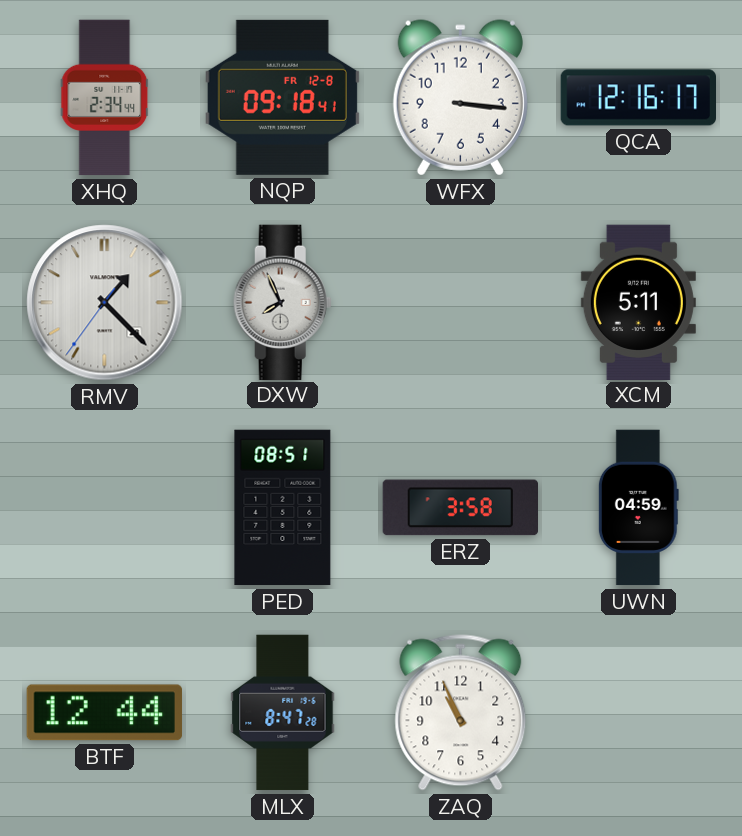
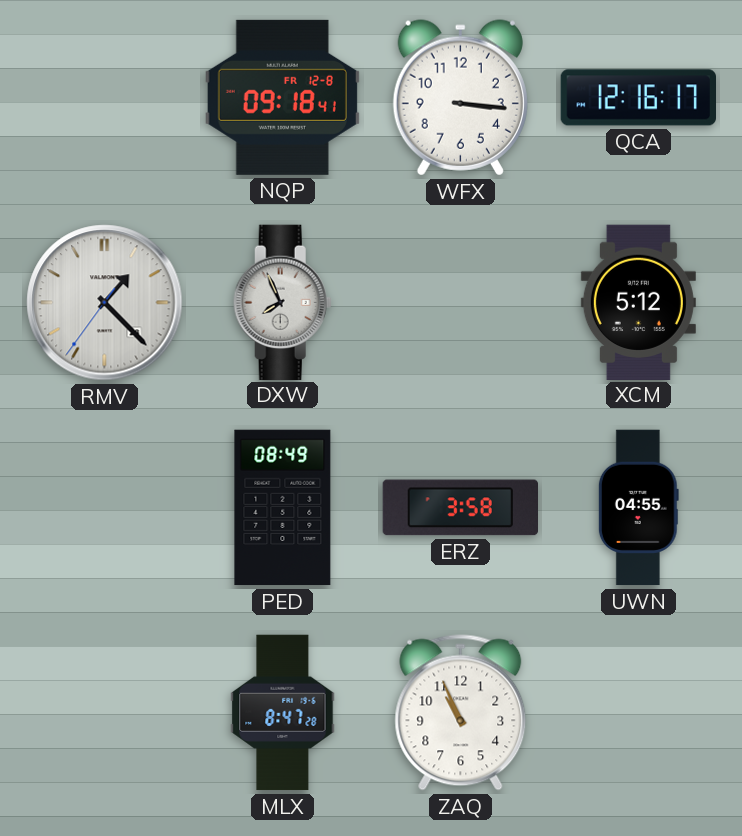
XHQ: 2:34 -> none (105, 98)
XCM: 5:11 -> 5:12 (638, 302)
PED: 08:51 -> 08:49 (283, 508)
UWN: 04:59 -> 04:55 (638, 508)
BTF: 12:44 -> none (104, 713)
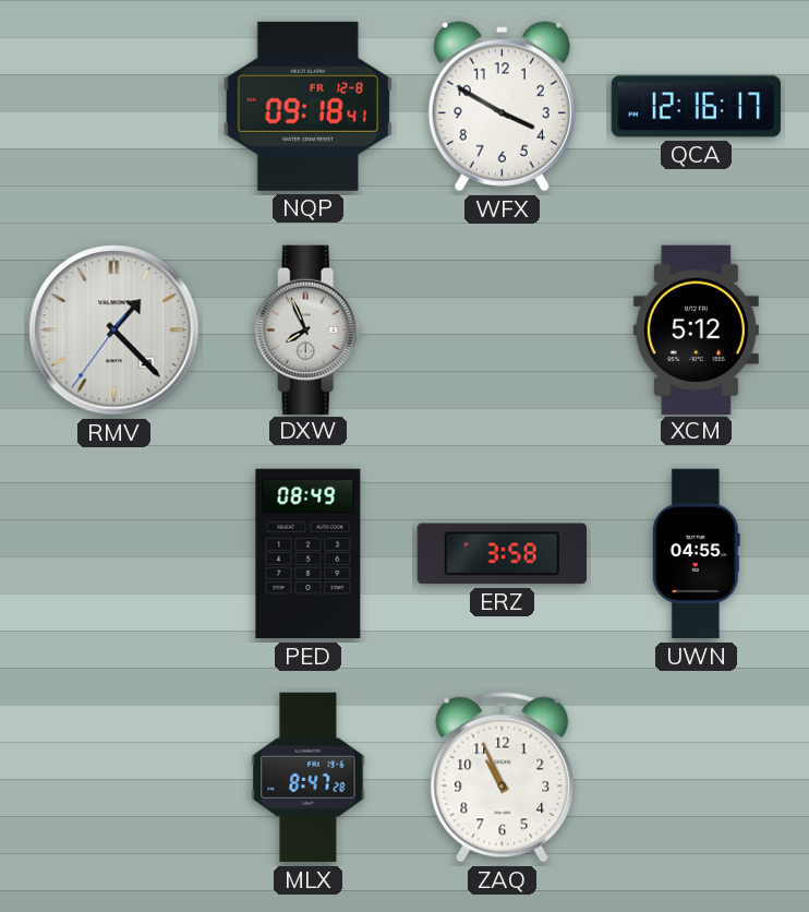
WFX: 3:16 -> 3:50 (502, 107)
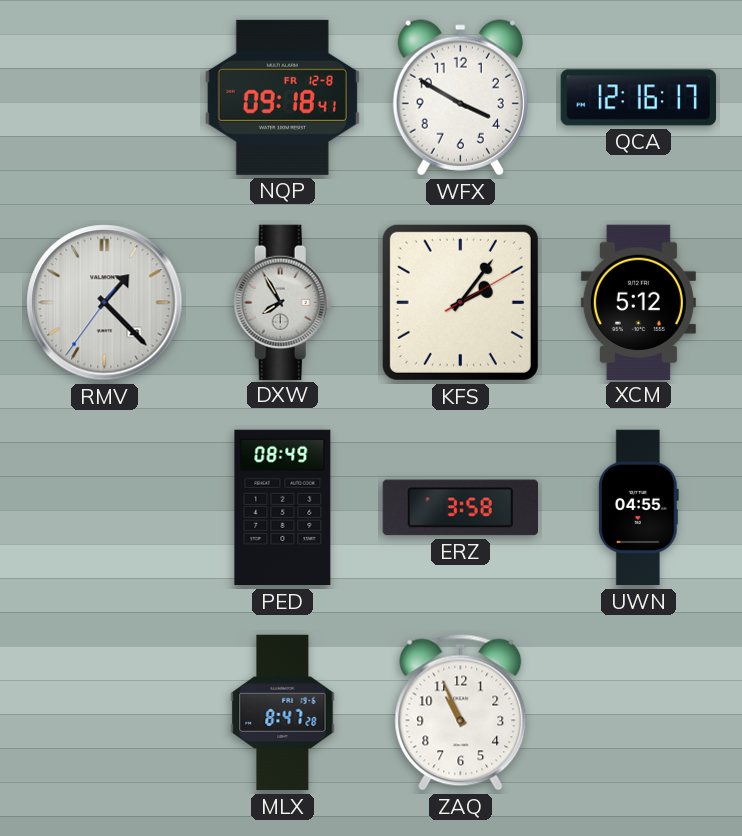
DXW: 7:56 -> 7:55 (282, 302)
KFS: none -> 2:06 (460, 302)
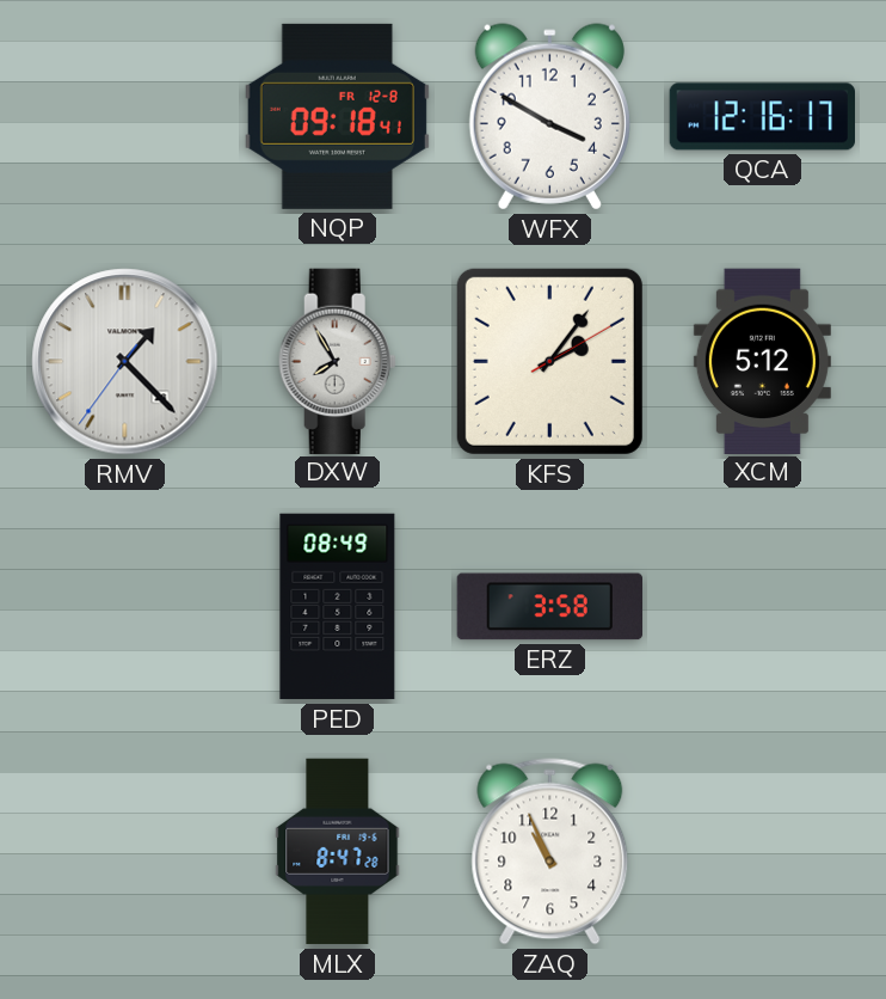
UWN: 04:55 -> none (638, 508)
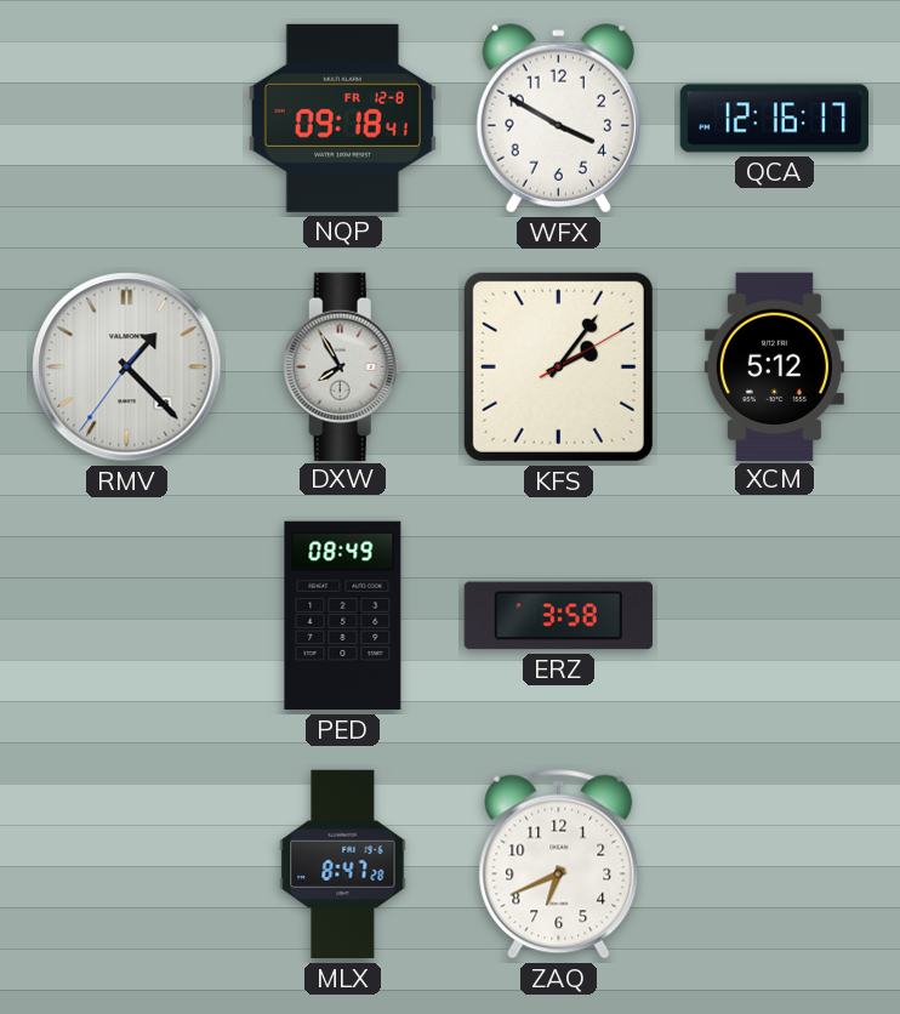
ZAQ: 10:56 -> 6:41 (559, 865)
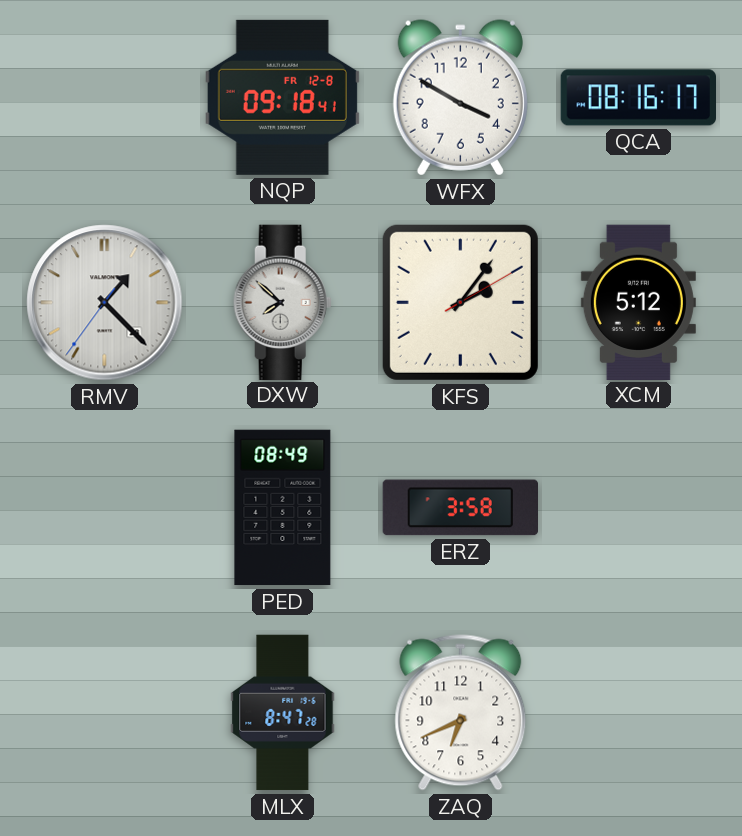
QCA: 12:16 -> 08:16 (638, 98)
DXW: 7:55 -> 7:52 (282, 302)
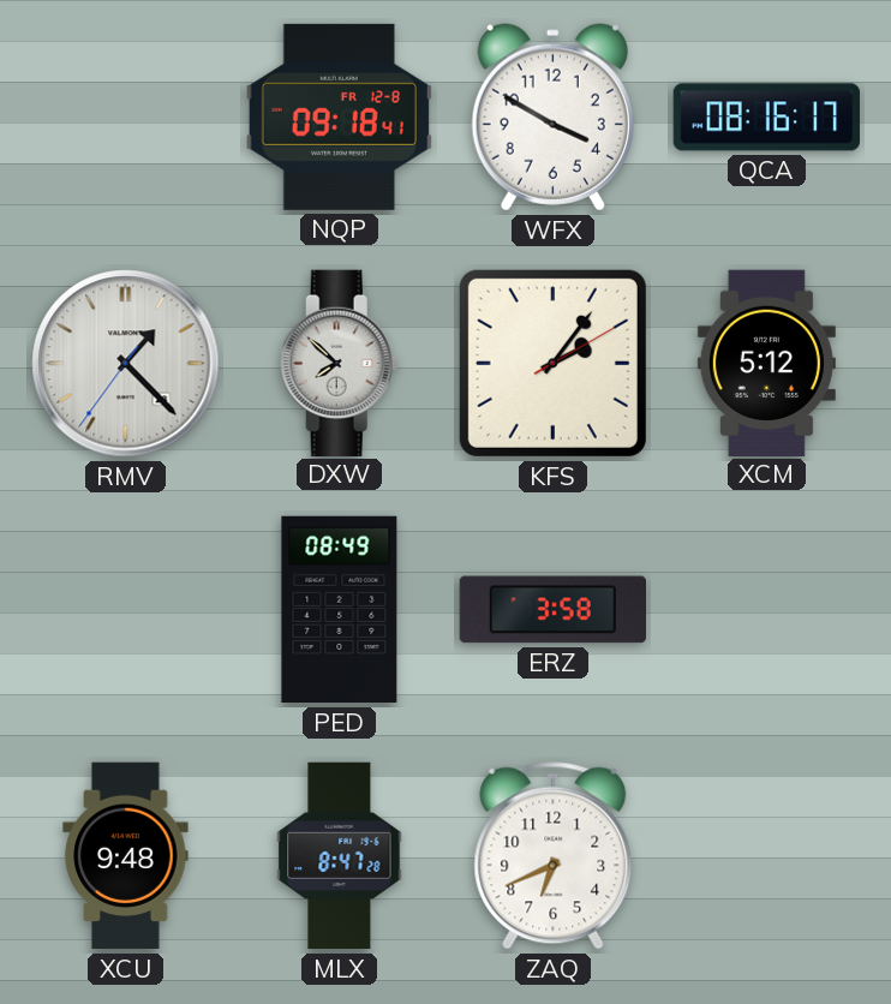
XCU: none -> 9:48 (126, 856)
